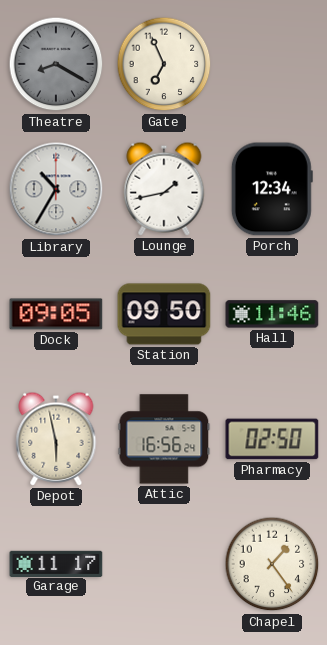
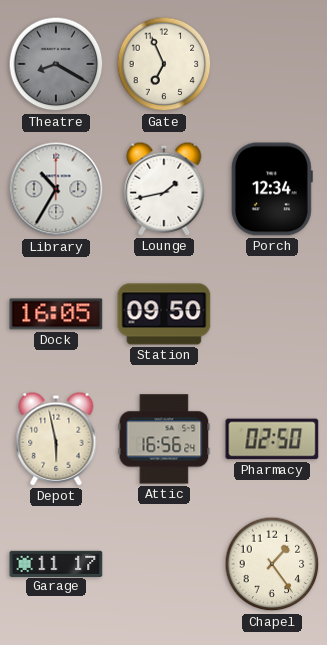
Dock: 09:05 -> 16:05 (56, 314)
Hall: 11:46 -> none (272, 314)
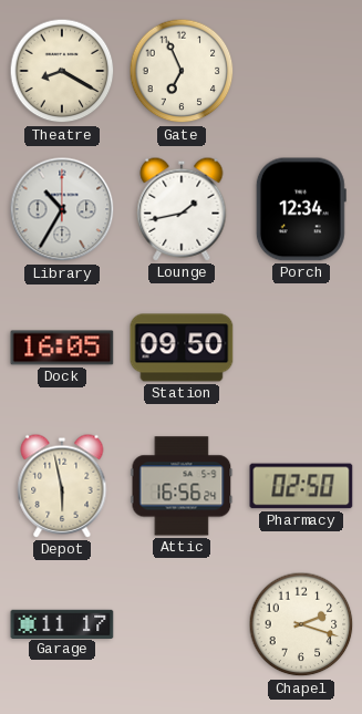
Theatre dial: grey -> cream (62, 71)
Chapel: 1:24 -> 2:18 (301, 624)
